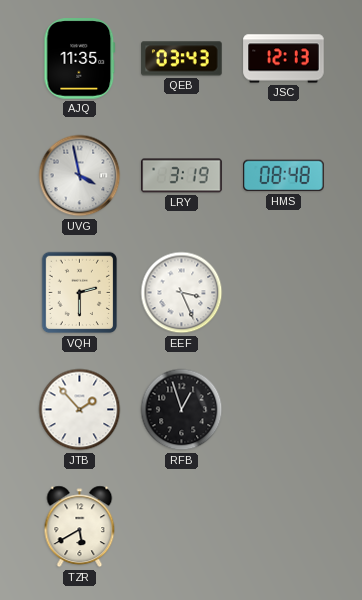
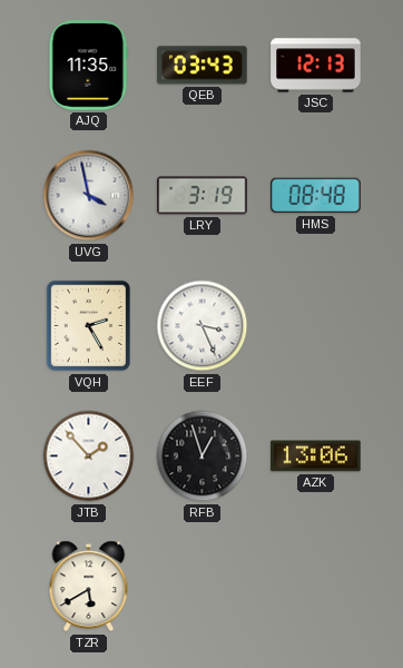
VQH: 2:30 -> 2:25 (89, 326)
AZK: none -> 13:06 (316, 456)
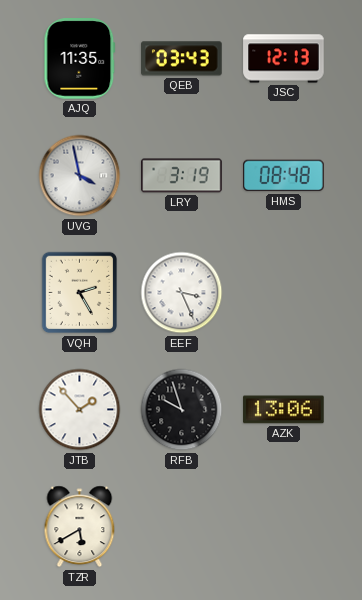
RFB: 12:57 -> 9:57 (182, 410)
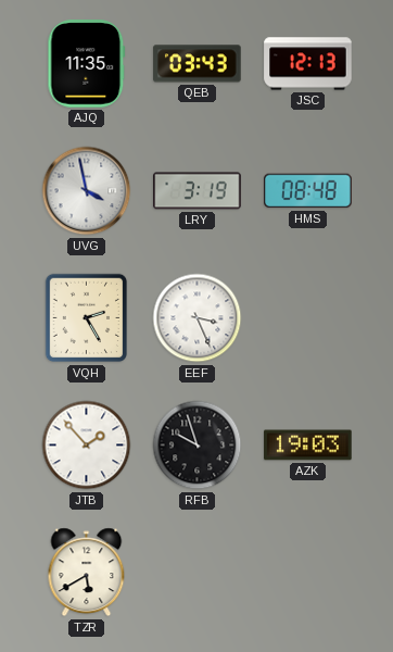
AZK: 13:06 -> 19:03 (308, 446)
